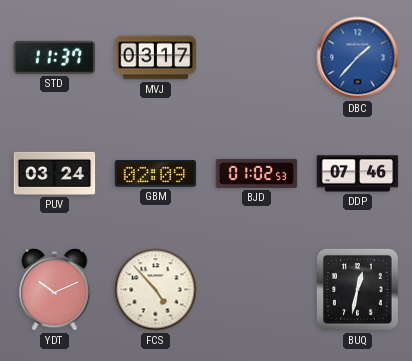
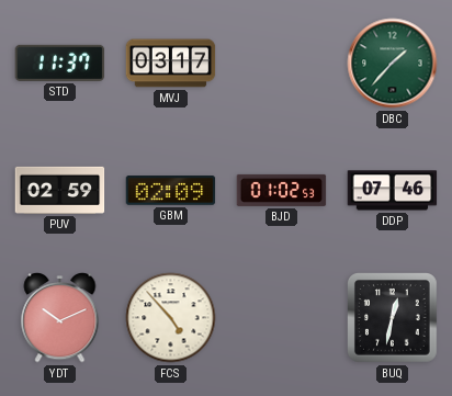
DBC dial: blue -> green (393, 64)
PUV: 03:24 -> 02:59 (60, 190)
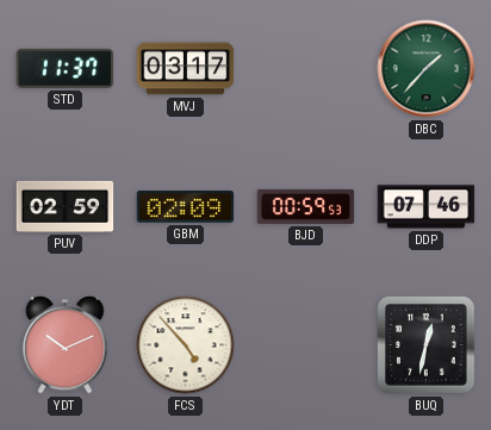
BJD: 01:02 -> 00:59 (306, 206)
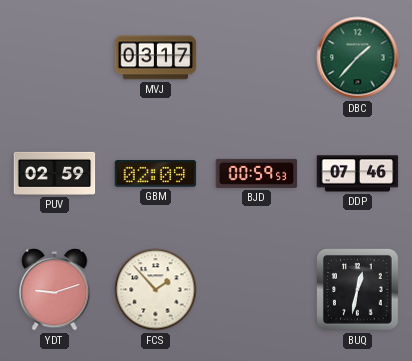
STD: 11:37 -> none (66, 68)
YDT: 10:11 -> 9:12 (55, 290)
FCS: 4:53 -> 1:53 (156, 290)
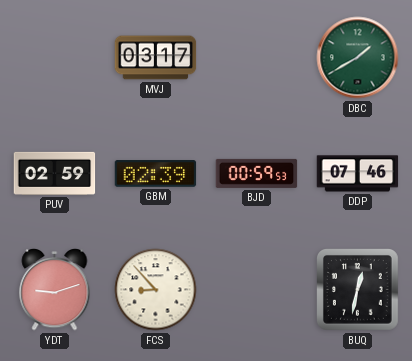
DBC: 1:37 -> 1:40 (358, 58)
GBM: 02:09 -> 02:39 (156, 174)
FCS: 1:53 -> 8:53 (156, 290)
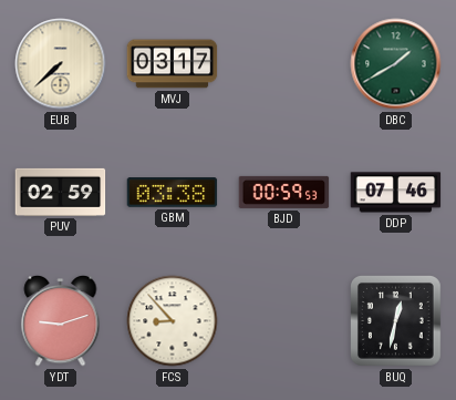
EUB: none -> 7:38 (61, 64)
GBM: 02:39 -> 03:38 (173, 193)
